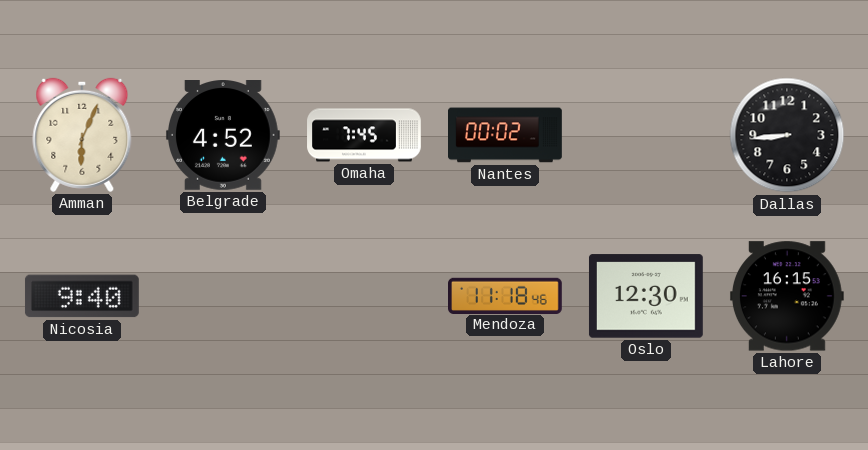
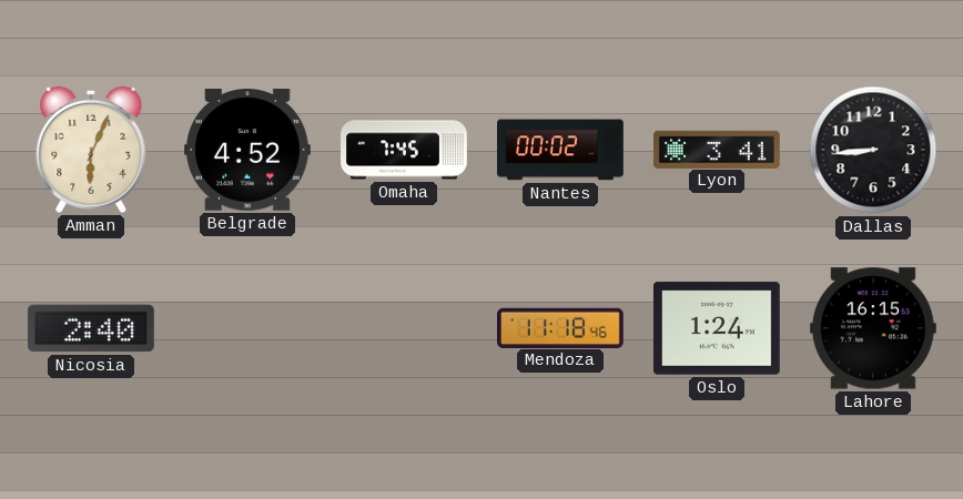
Lyon: none -> 3:41 (717, 149)
Nicosia: 9:40 -> 2:40 (91, 328)
Oslo: 12:30 -> 1:24 (717, 328)
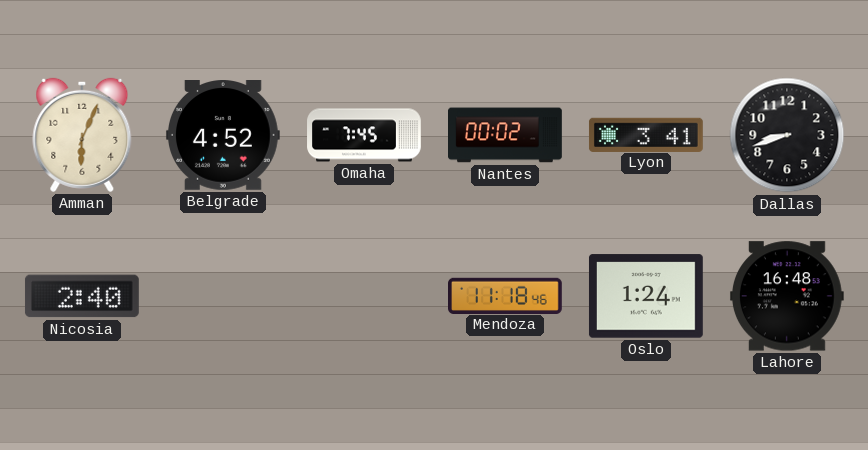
Dallas: 8:44 -> 8:42 (787, 135)
Lahore: 16:15 -> 16:48 (787, 296)
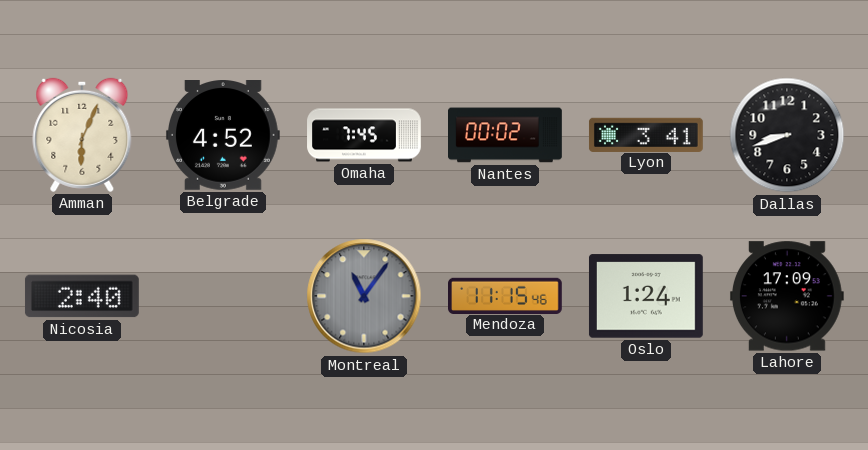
Montreal: none -> 11:06 (364, 296)
Mendoza: 11:18 -> 11:15 (506, 295)
Lahore: 16:48 -> 17:09 (787, 296)
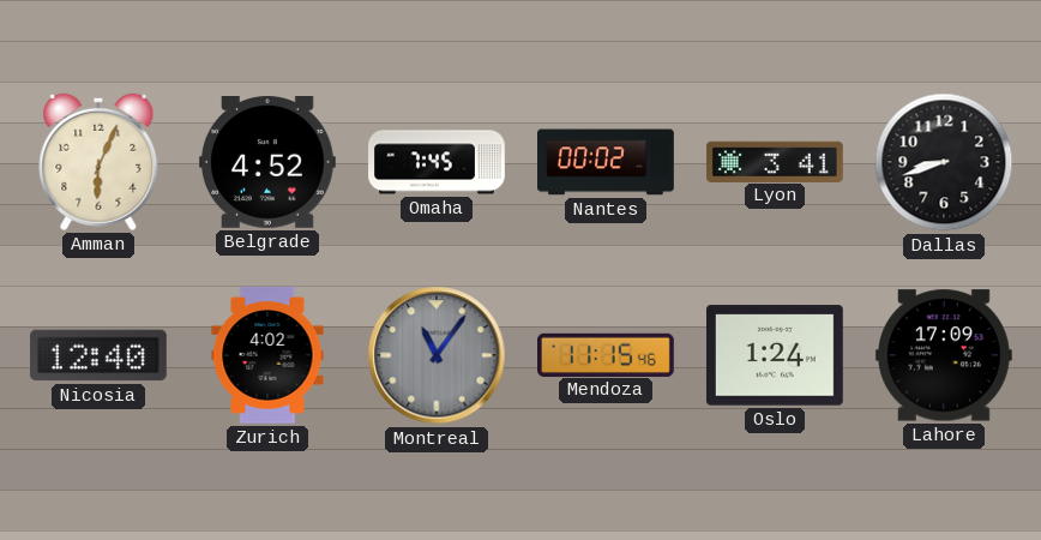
Nicosia: 2:40 -> 12:40 (98, 355)
Zurich: none -> 4:02 (267, 355)
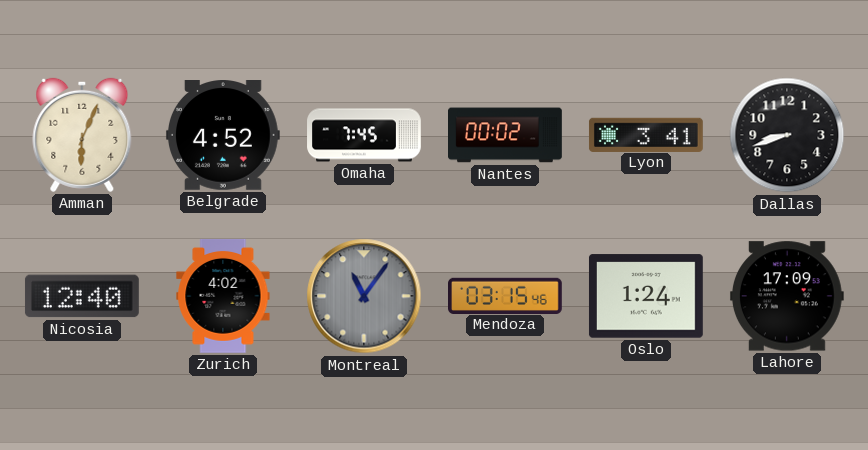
Mendoza: 11:15 -> 03:15 (506, 295)
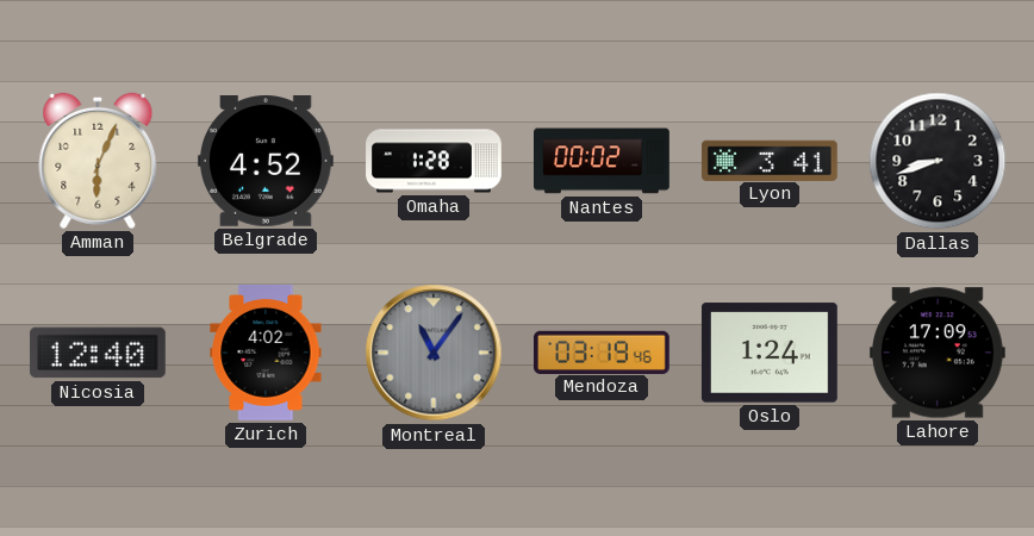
Omaha: 7:45 -> 1:28 (434, 161)
Mendoza: 03:15 -> 03:19 (603, 351)
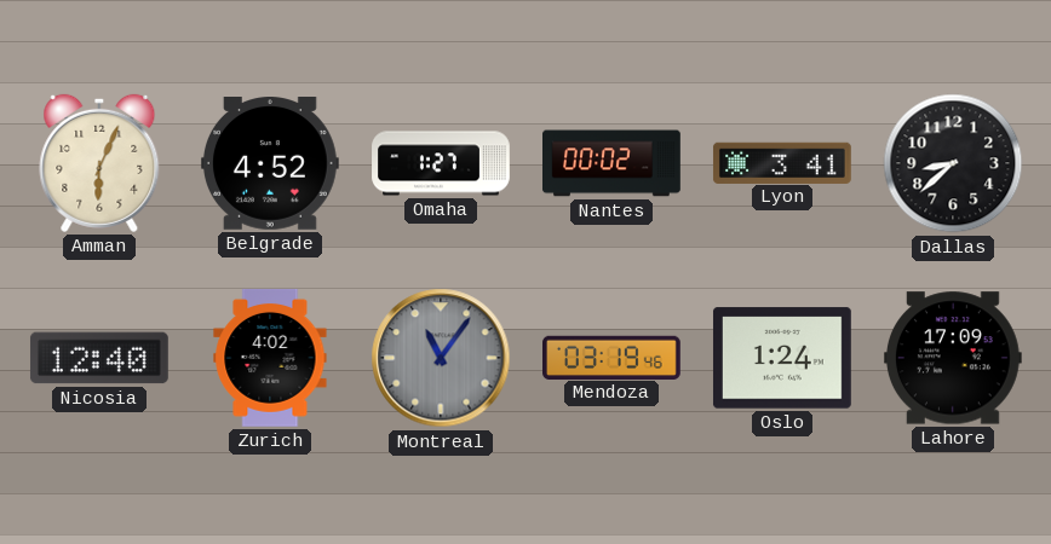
Omaha: 1:28 -> 1:27 (441, 163)
Dallas: 8:42 -> 8:38 (953, 163)
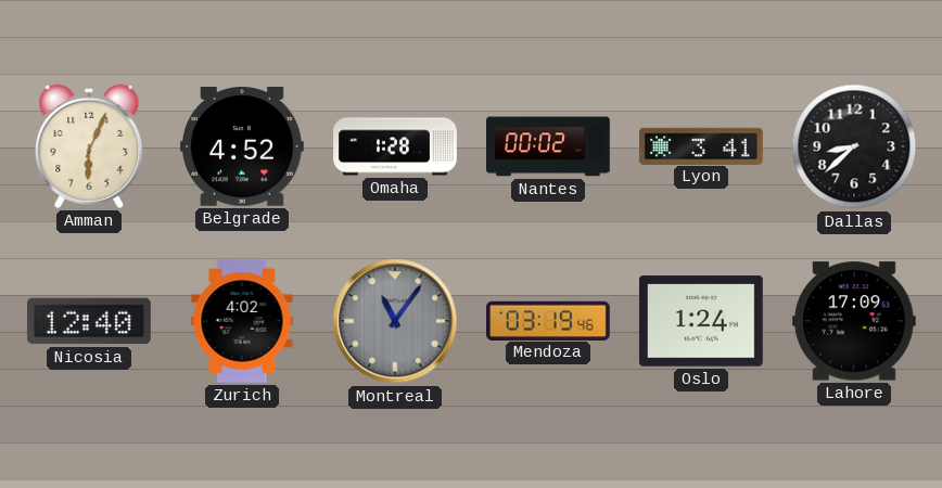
Omaha: 1:27 -> 1:28 (395, 146)
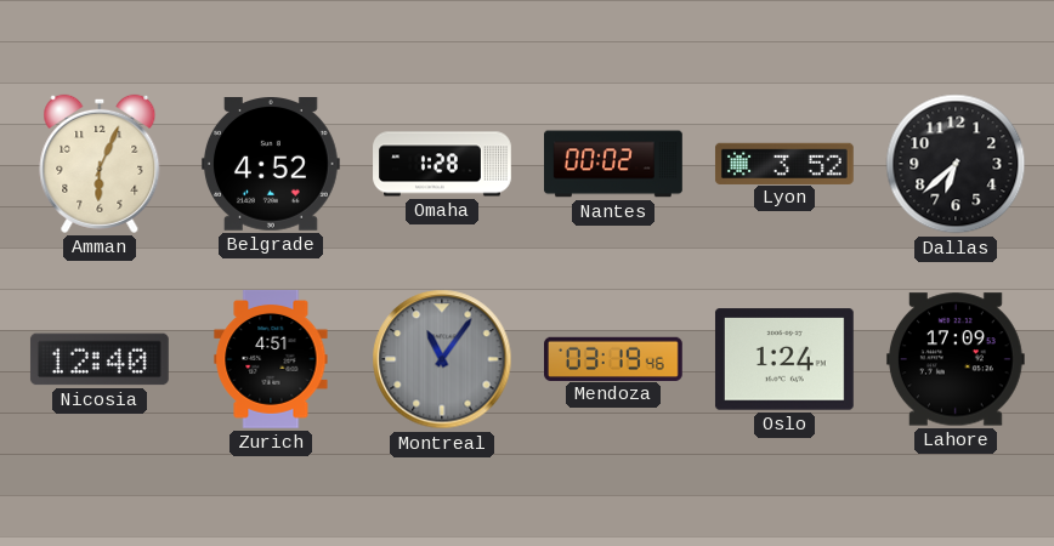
Lyon: 3:41 -> 3:52 (784, 163)
Dallas: 8:38 -> 6:38 (956, 164)
Zurich: 4:02 -> 4:51 (271, 359)
